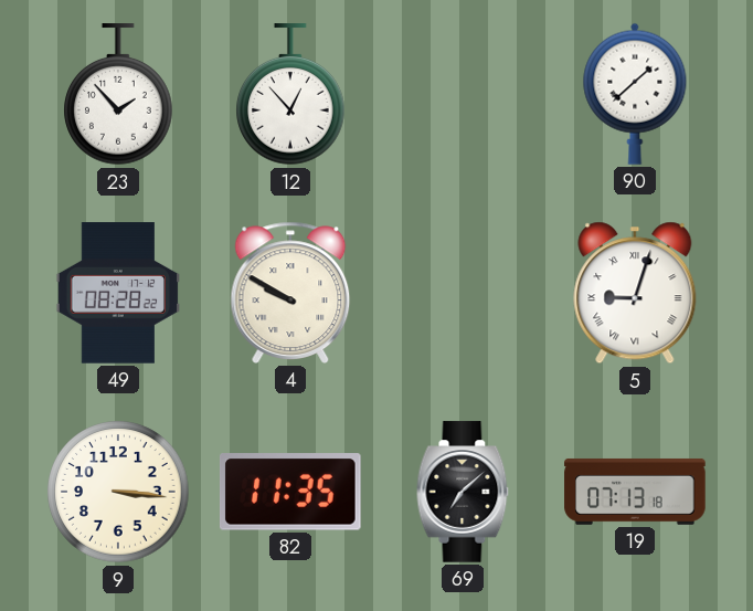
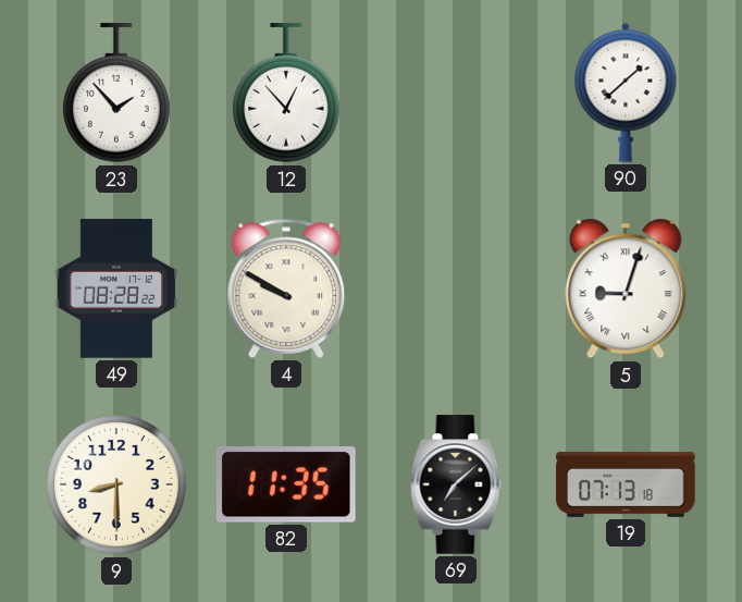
9: 3:16 -> 8:30 (116, 484)
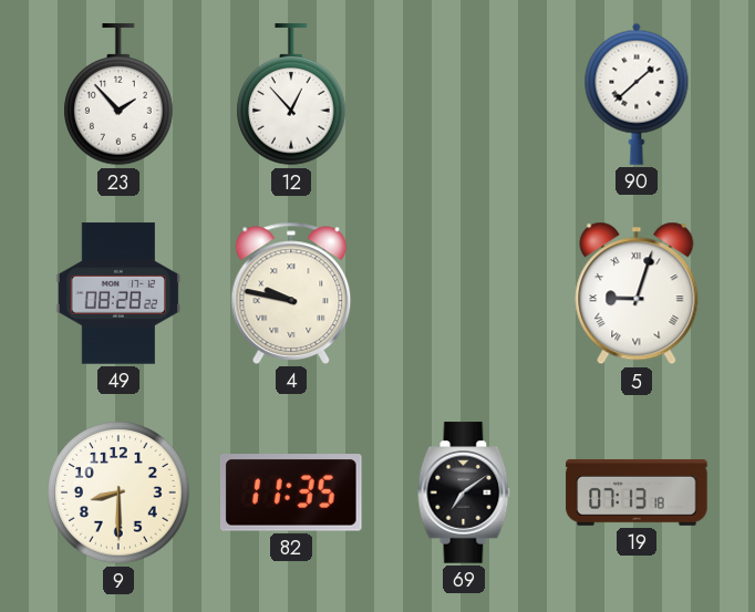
4: 9:50 -> 9:47 (291, 293)
69: 7:08 -> 7:09 (464, 492)
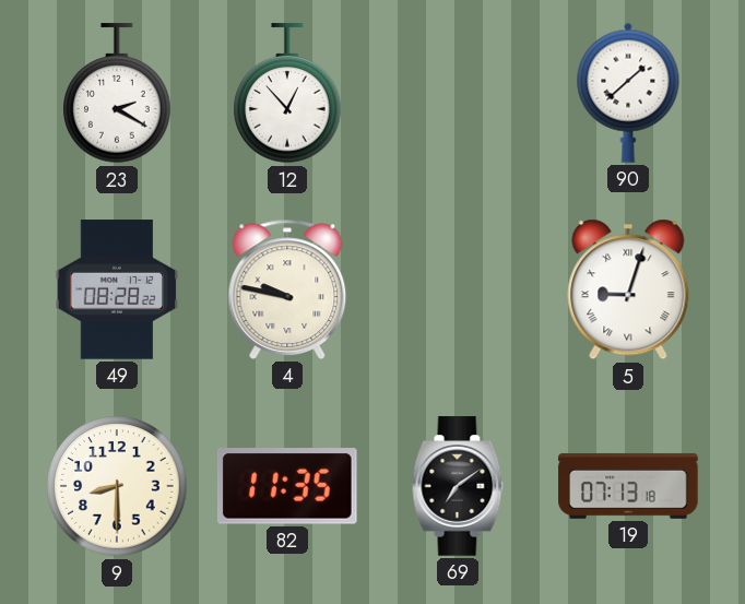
23: 1:53 -> 2:20 (117, 94)
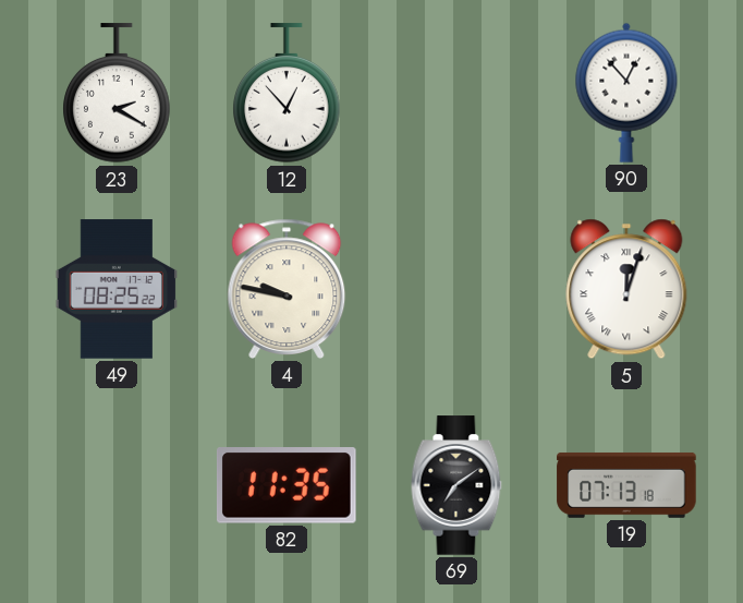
90: 1:38 -> 12:53 (626, 93)
49: 08:28 -> 08:25 (115, 289)
5: 9:03 -> 12:03 (626, 289)
9: 8:30 -> none (117, 486)
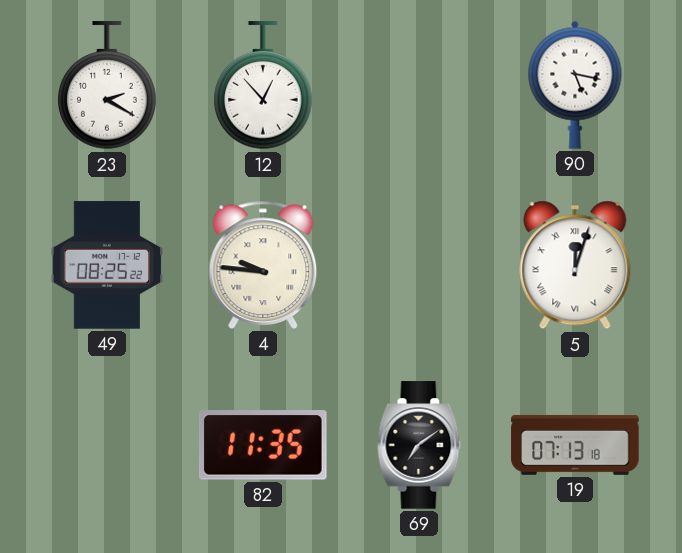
90: 12:53 -> 5:17 (575, 85)
4: 9:47 -> 9:46 (263, 265)
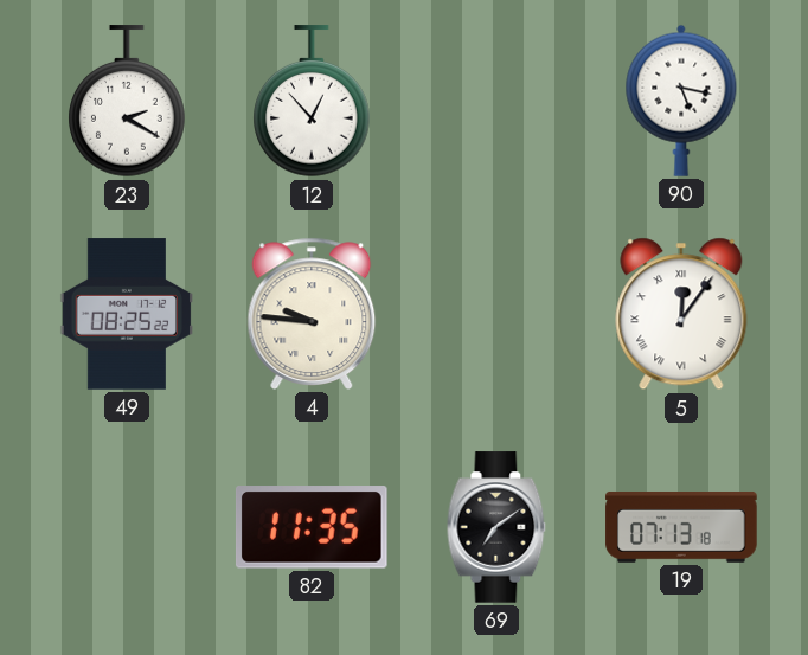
5: 12:03 -> 12:06 (681, 314)
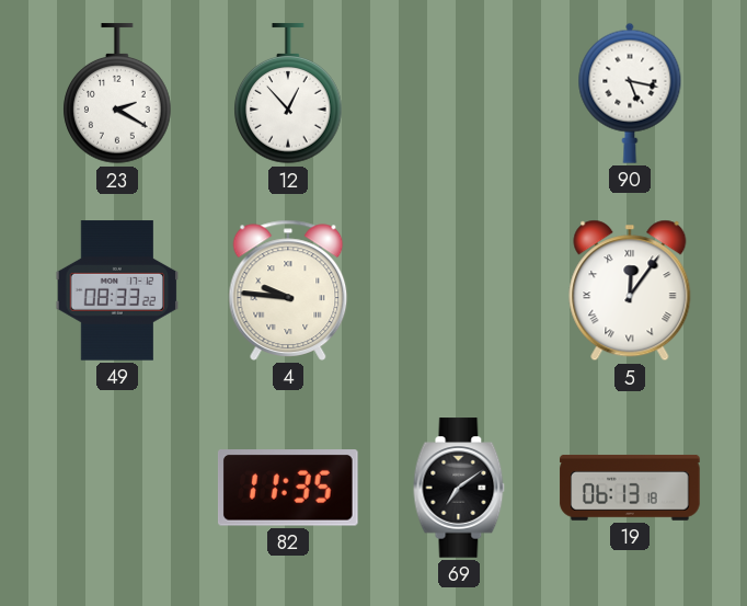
49: 08:25 -> 08:33 (116, 290)
19: 07:13 -> 06:13 (630, 488)
